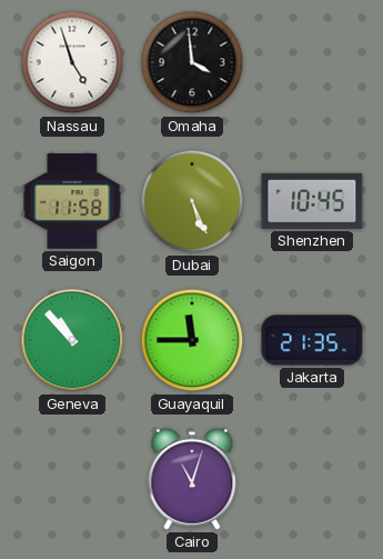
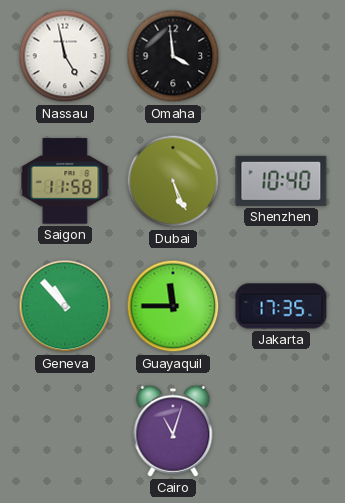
Nassau: 4:57 -> 4:58 (65, 56)
Shenzhen: 10:45 -> 10:40 (281, 181)
Jakarta: 21:35 -> 17:35 (281, 306)
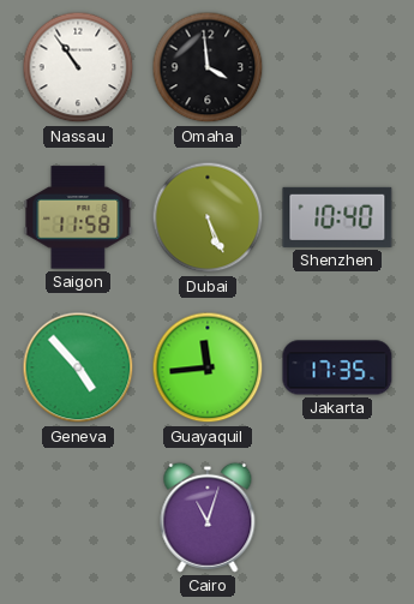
Nassau: 4:58 -> 10:54 (78, 67)
Geneva: 10:53 -> 4:53 (78, 367)
Guayaquil: 11:45 -> 11:44 (208, 367)
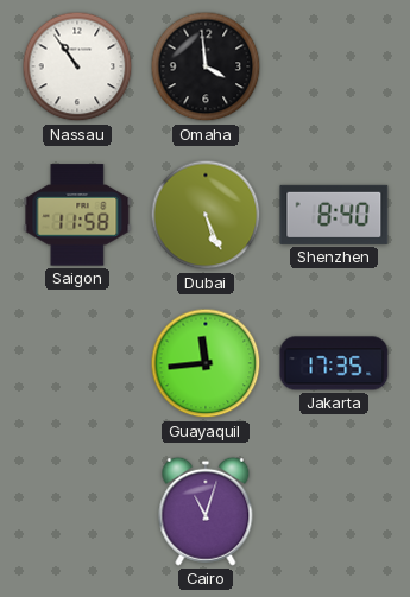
Shenzhen: 10:40 -> 8:40 (334, 215)
Geneva: 4:53 -> none (78, 367)
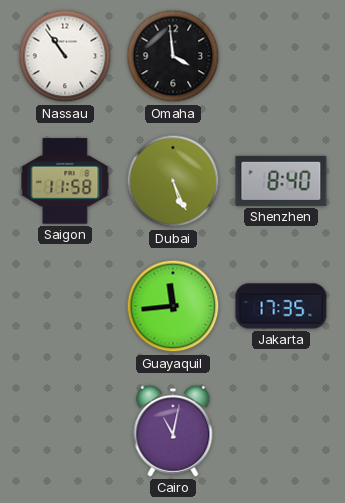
Cairo: 11:03 -> 11:02 (173, 431)
